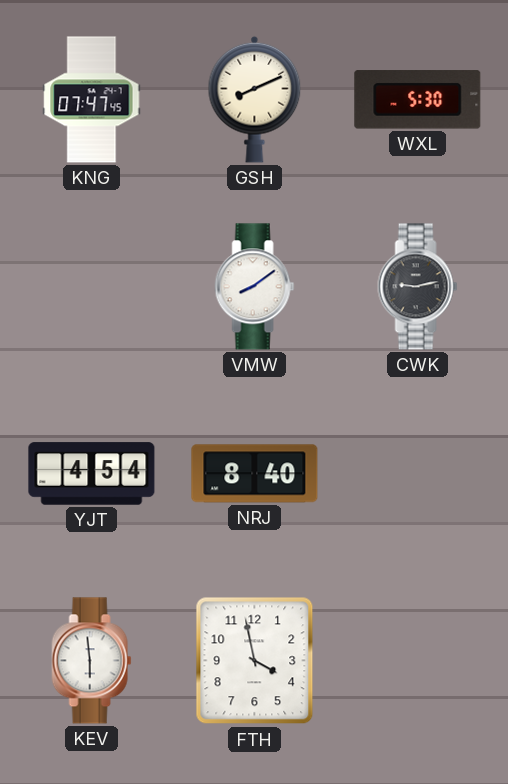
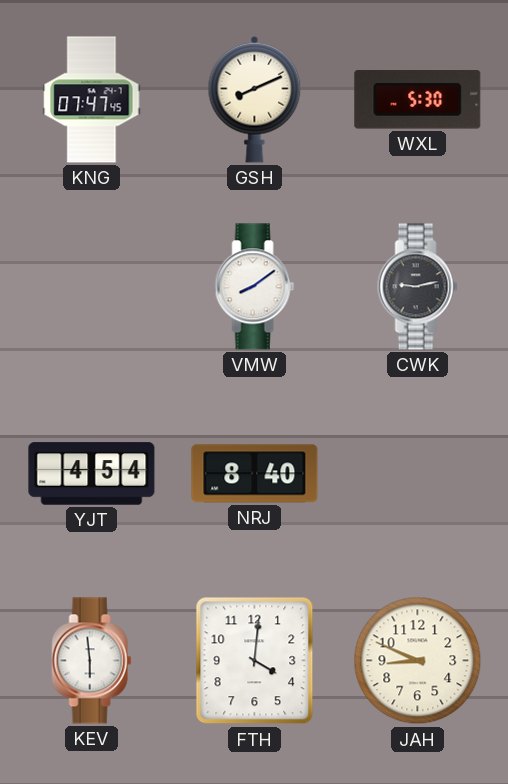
FTH: 3:58 -> 4:01 (255, 661)
JAH: none -> 8:49 (418, 661)
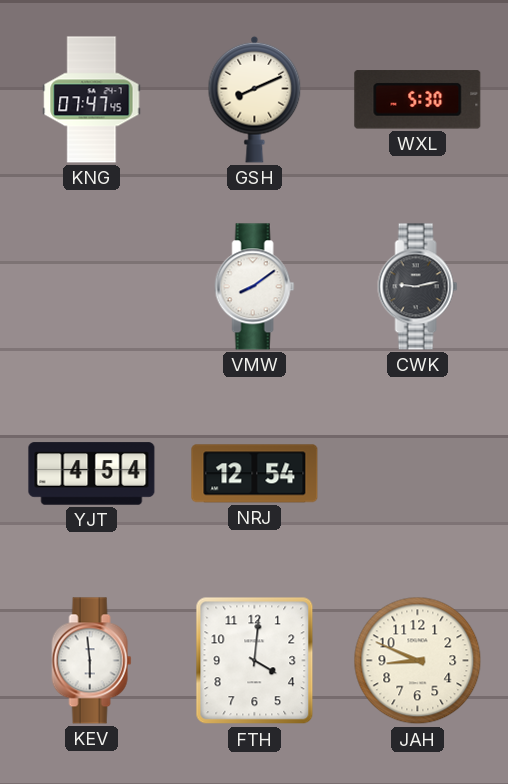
NRJ: 8:40 -> 12:54 (255, 474)
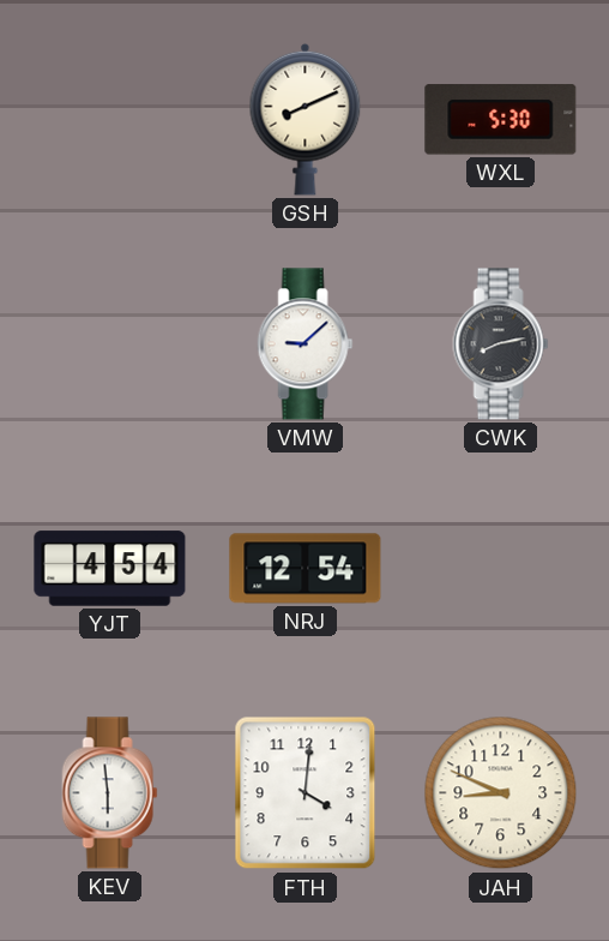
KNG: 07:47 -> none (92, 100)
VMW: 8:09 -> 9:08 (306, 344)
CWK: 9:13 -> 8:13 (501, 344)
